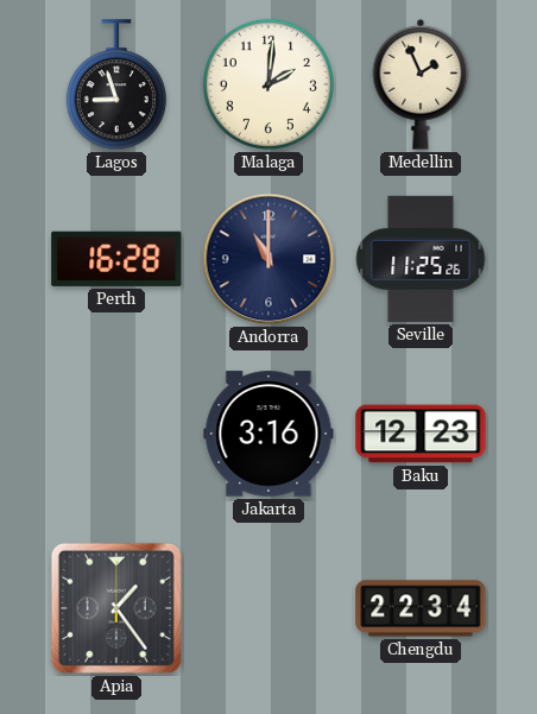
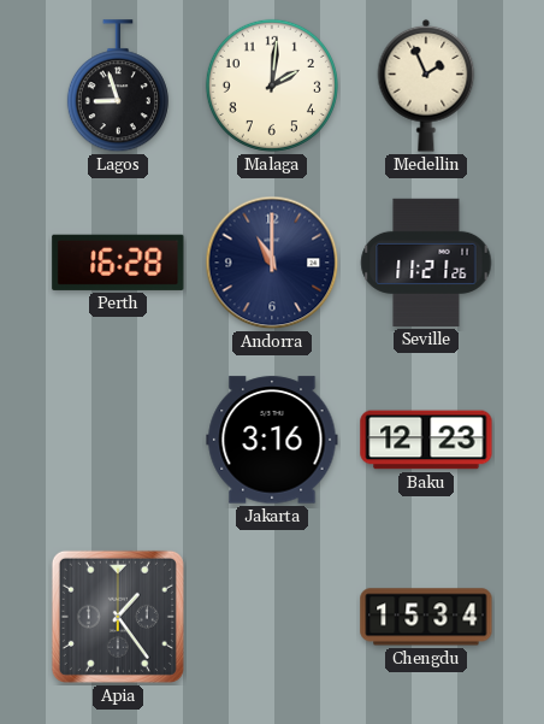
Seville: 11:25 -> 11:21 (426, 263)
Chengdu: 22:34 -> 15:34 (426, 617)
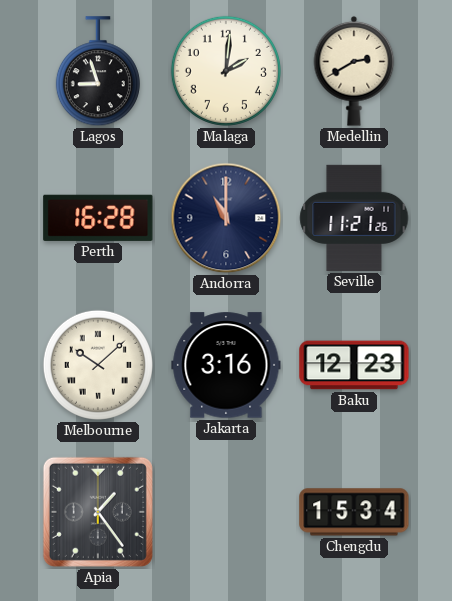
Medellin: 1:56 -> 2:40 (354, 71)
Melbourne: none -> 10:08 (98, 365)
